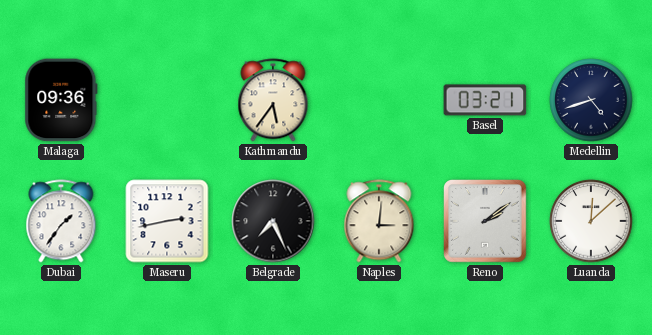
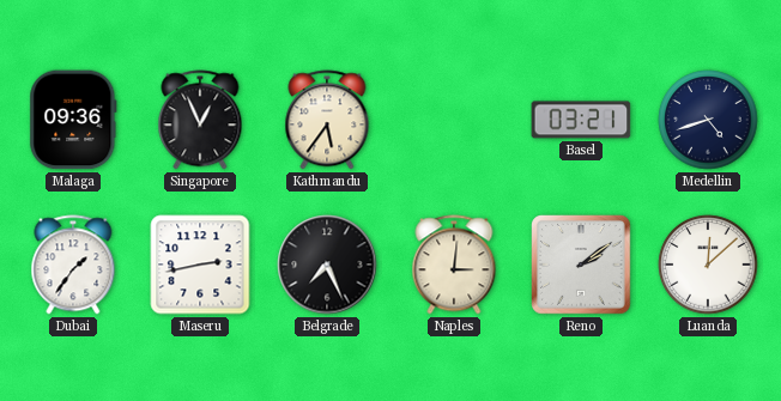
Singapore: none -> 12:56 (200, 120)
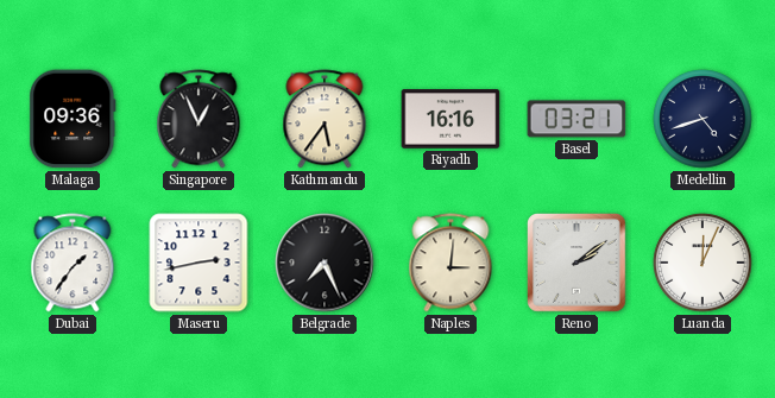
Riyadh: none -> 16:16 (450, 119)
Luanda: 12:08 -> 12:04 (702, 263)
